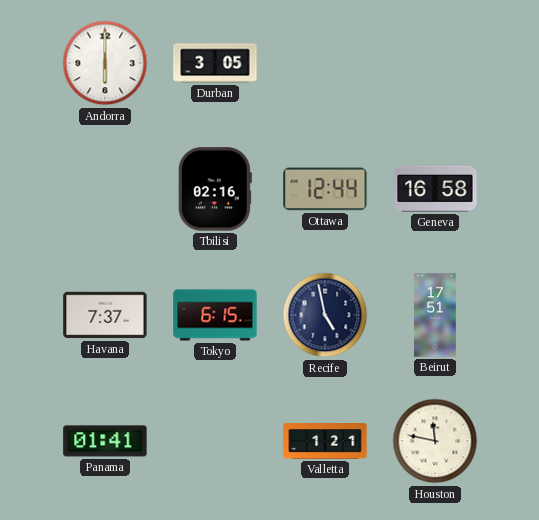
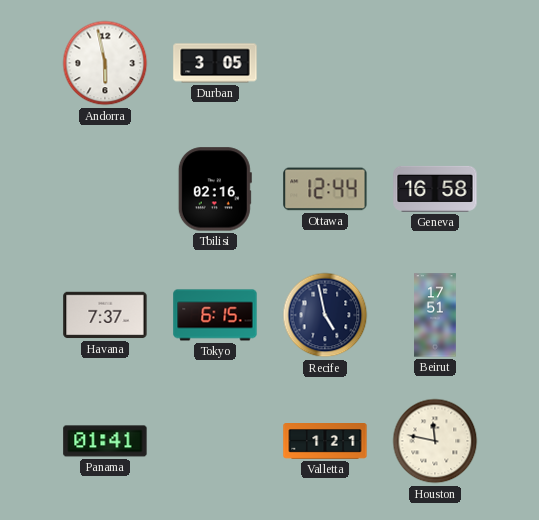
Andorra: 6:00 -> 5:58 (105, 63)
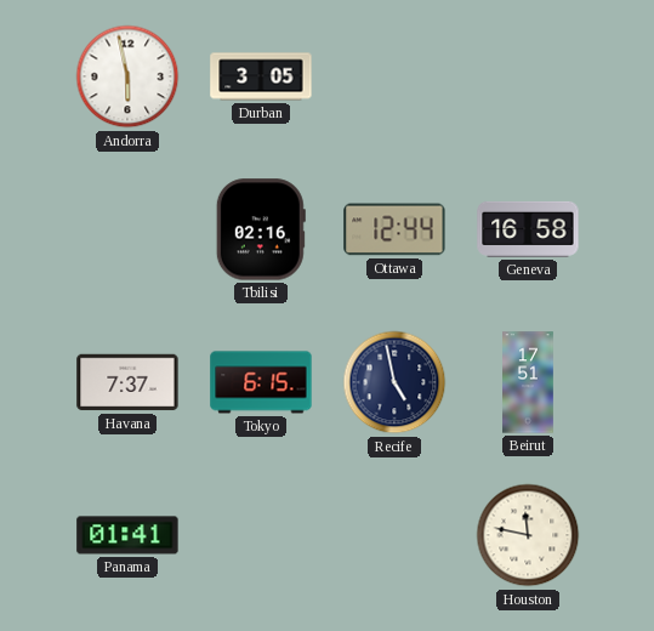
Valletta: 1:21 -> none (325, 441)
